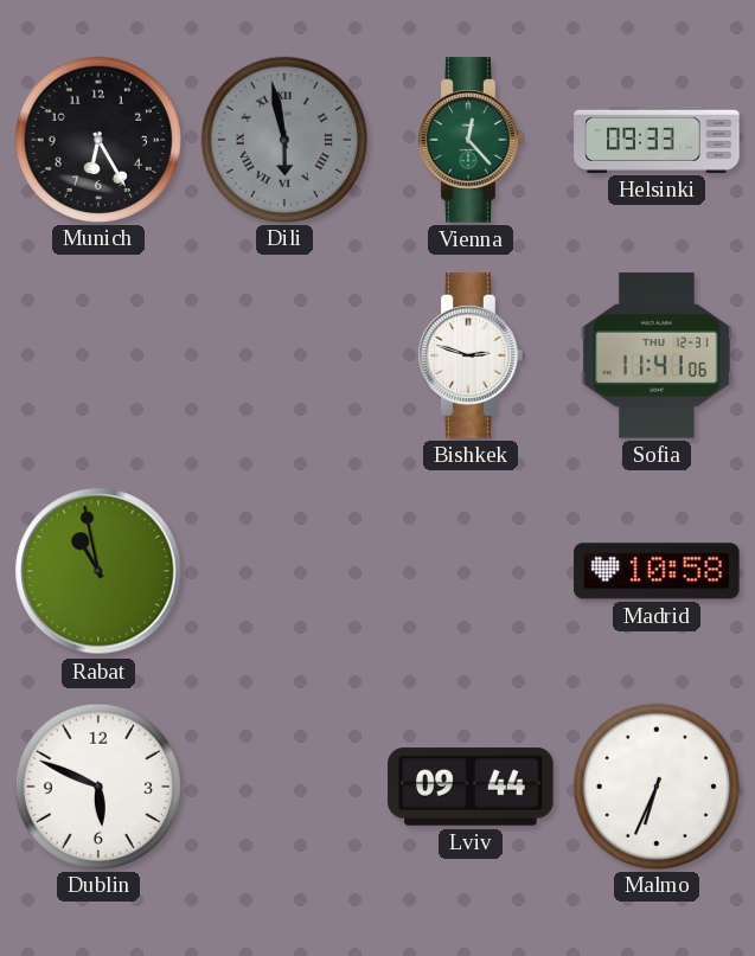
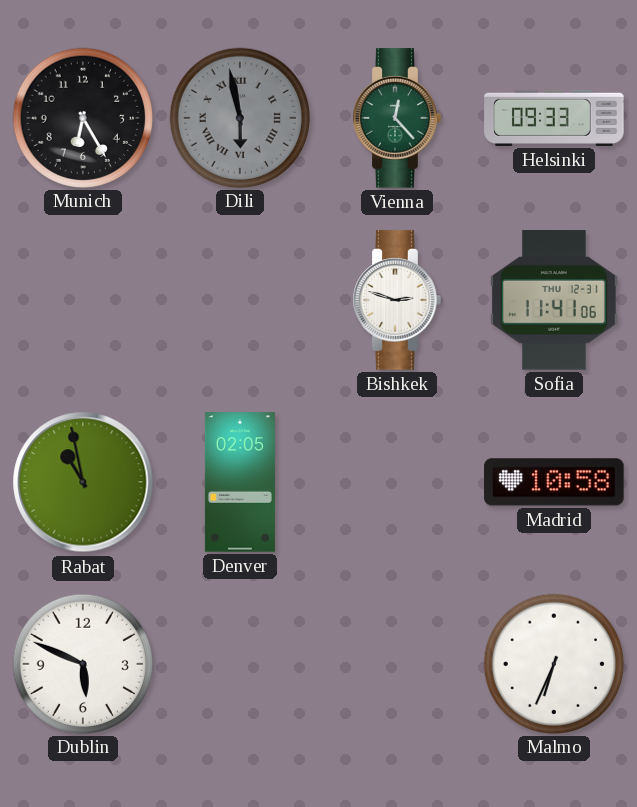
Denver: none -> 02:05 (240, 482)
Lviv: 09:44 -> none (471, 788)
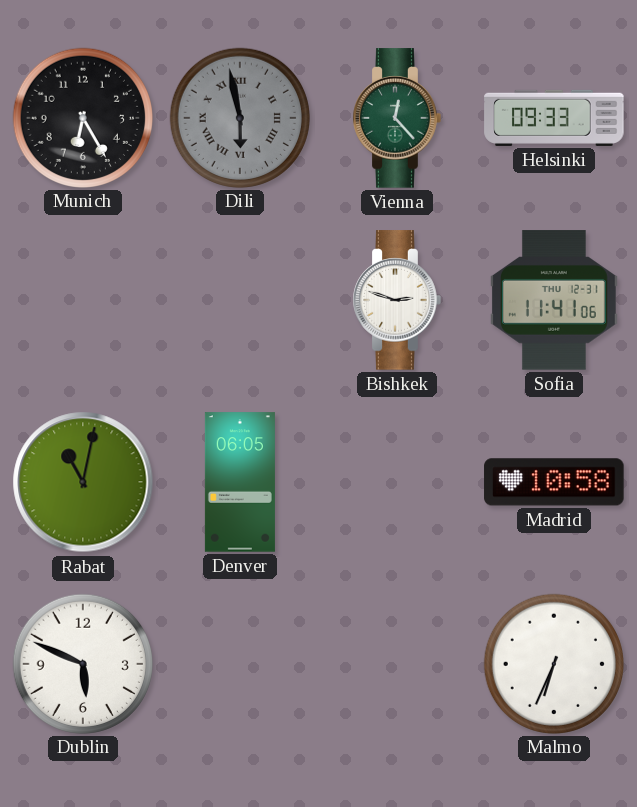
Rabat: 10:58 -> 11:02 (83, 482)
Denver: 02:05 -> 06:05 (240, 482)
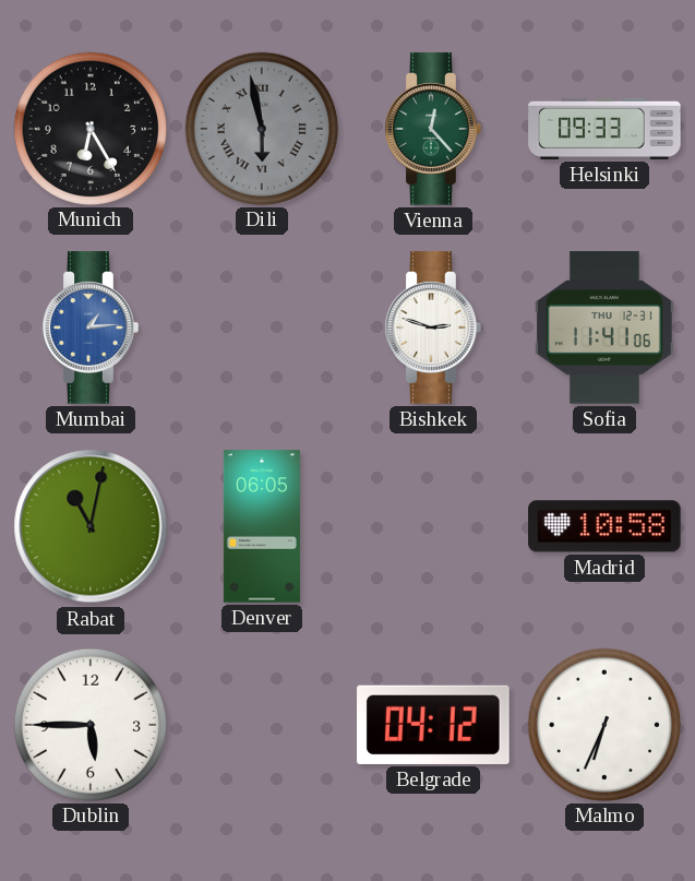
Mumbai: none -> 1:14 (91, 328)
Dublin: 5:49 -> 5:45 (89, 724)
Belgrade: none -> 04:12 (433, 725)
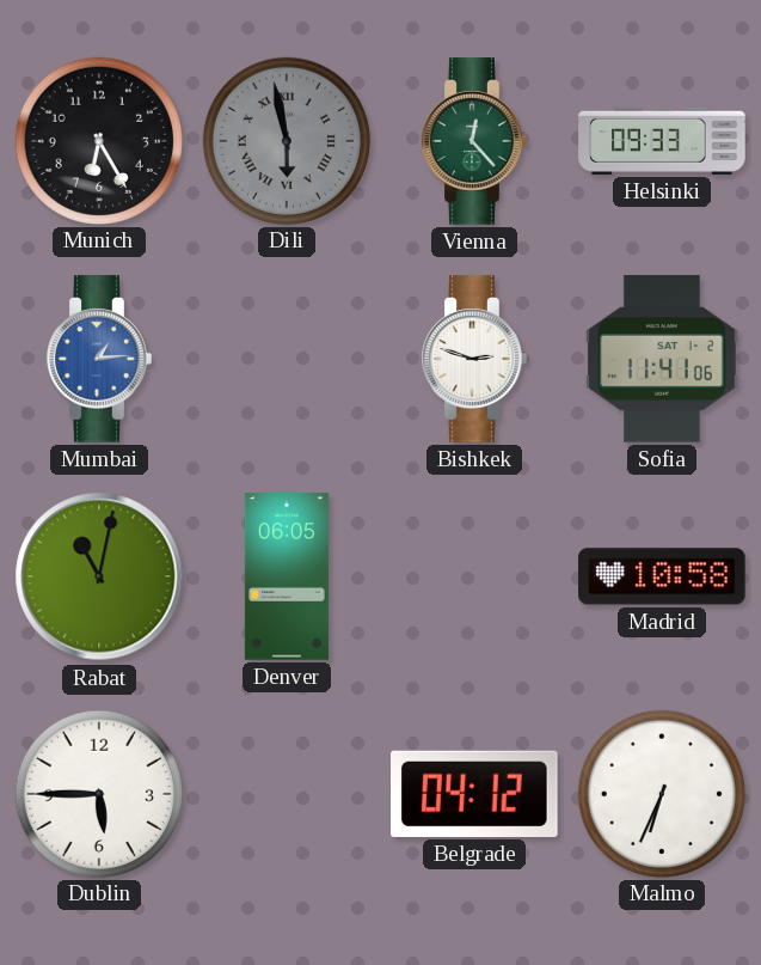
Sofia date: THU 12-31 -> SAT 1-2 (662, 359)
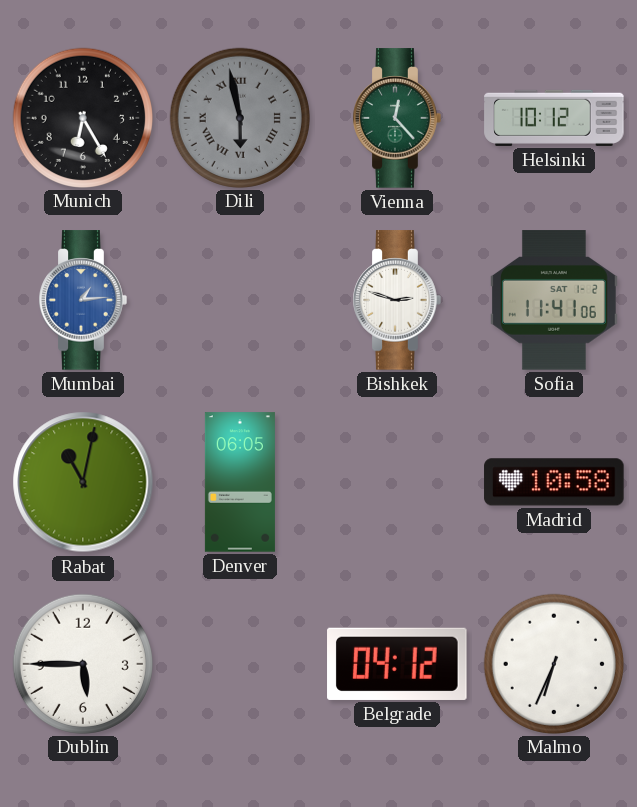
Helsinki: 09:33 -> 10:12 (554, 118)
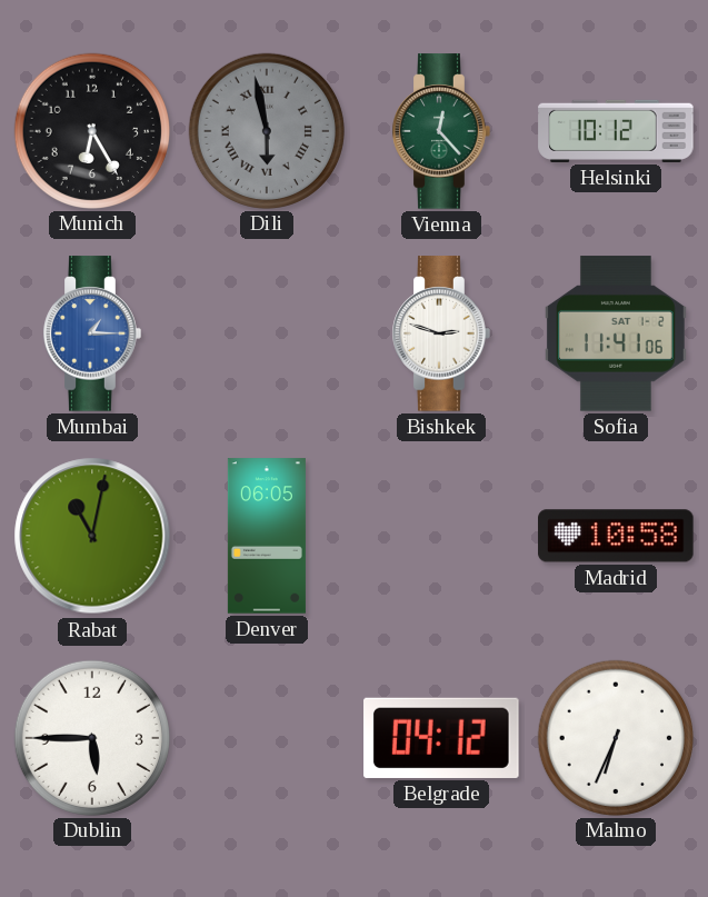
Mumbai: 1:14 -> 1:15 (92, 333)
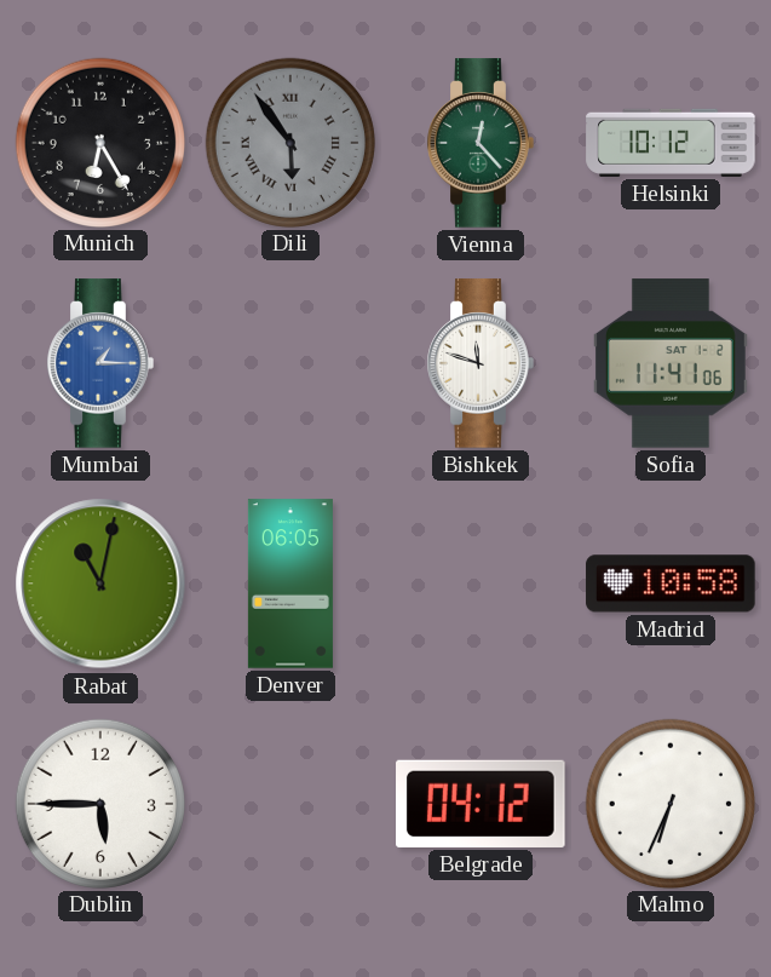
Dili: 5:58 -> 5:54 (289, 142)
Bishkek: 2:48 -> 11:48 (481, 363)
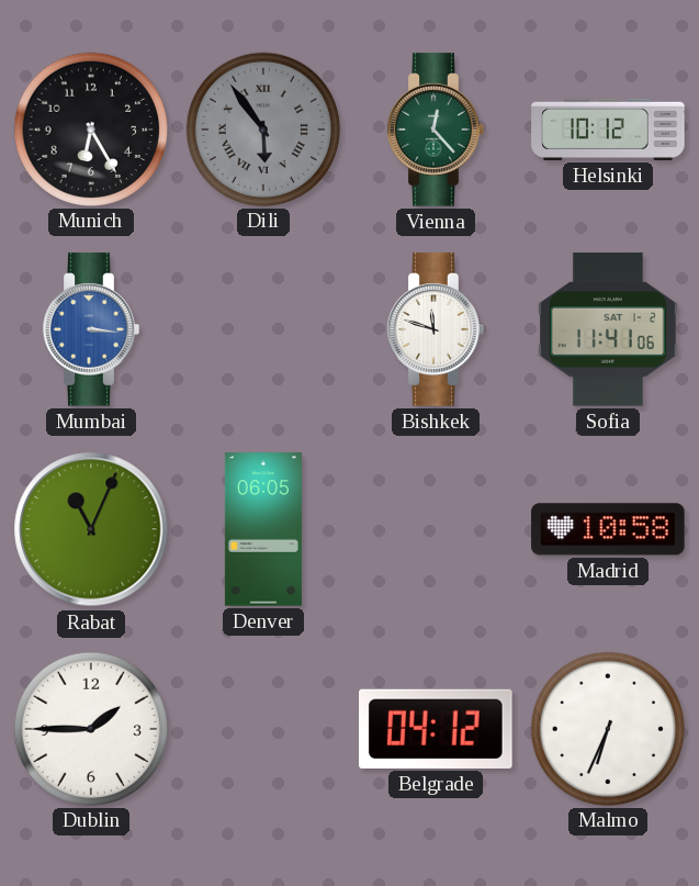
Mumbai: 1:15 -> 3:16 (91, 329)
Rabat: 11:02 -> 11:04 (91, 529)
Dublin: 5:45 -> 1:45 (90, 728)
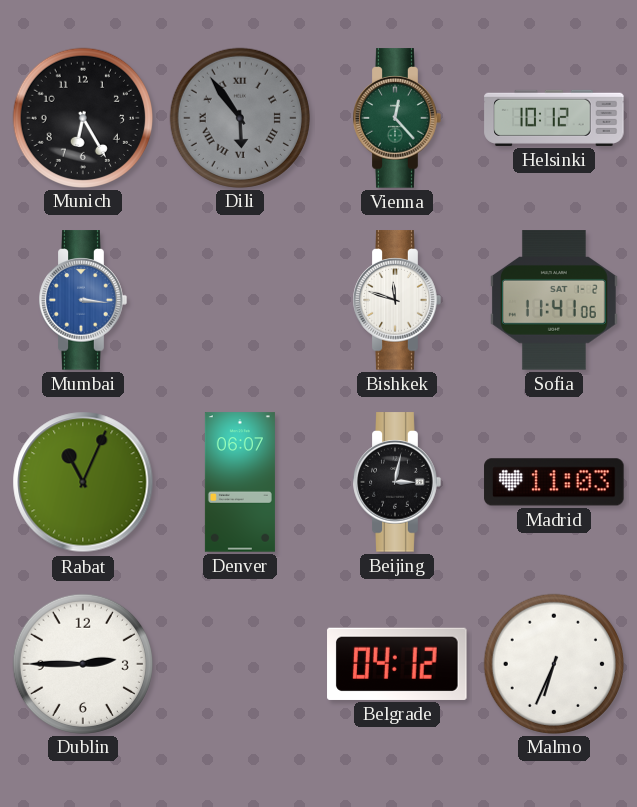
Denver: 06:05 -> 06:07 (240, 482)
Beijing: none -> 3:02 (397, 482)
Madrid: 10:58 -> 11:03 (554, 482)
Dublin: 1:45 -> 2:45 (82, 663)
